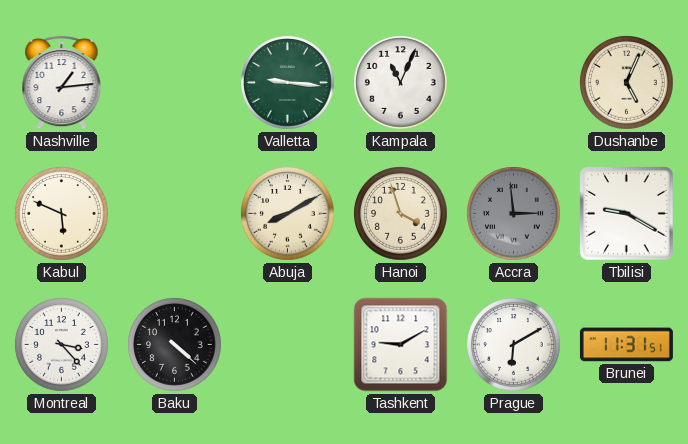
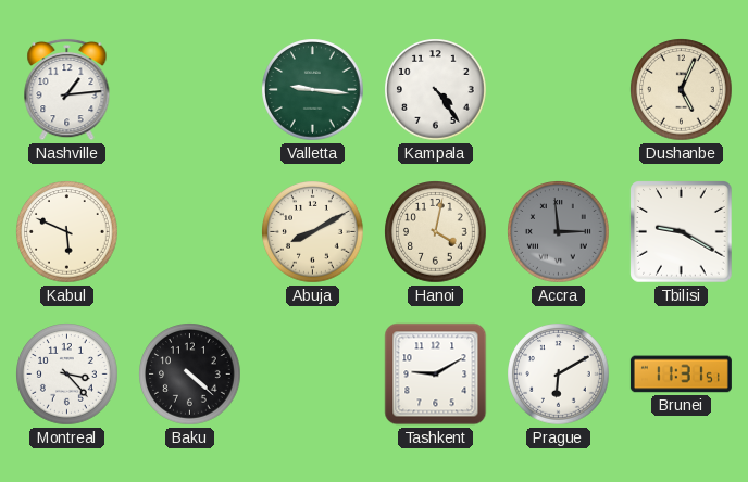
Kampala: 11:04 -> 4:24 (436, 90)
Hanoi: 3:57 -> 4:02 (436, 232)
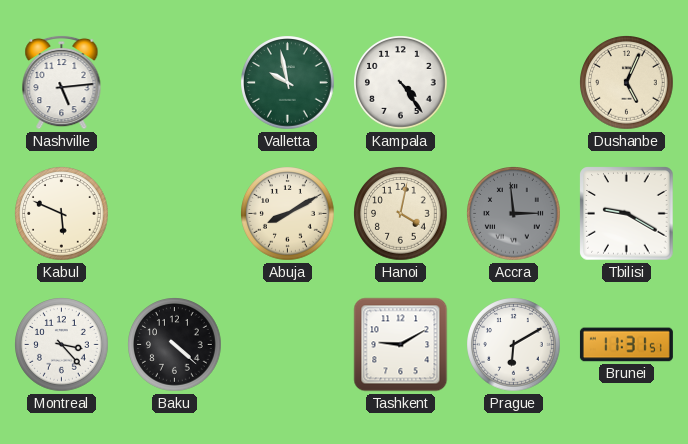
Nashville: 1:14 -> 5:14 (62, 82)
Valletta: 9:16 -> 9:58 (288, 83)
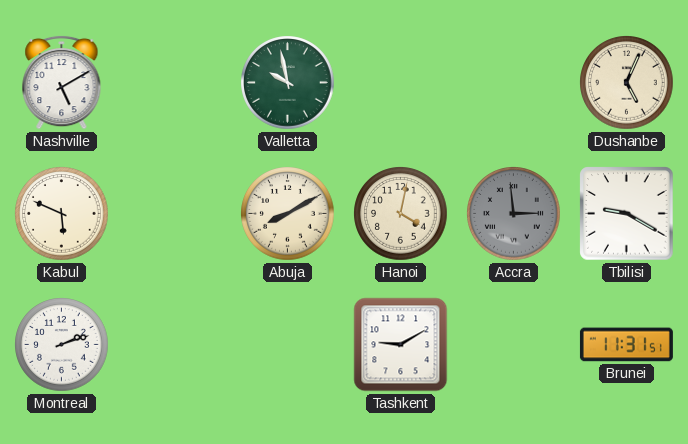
Nashville: 5:14 -> 5:10 (62, 82)
Kampala: 4:24 -> none (401, 83)
Montreal: 3:23 -> 2:12 (62, 345)
Baku: 4:22 -> none (175, 345)
Prague: 6:10 -> none (514, 345)
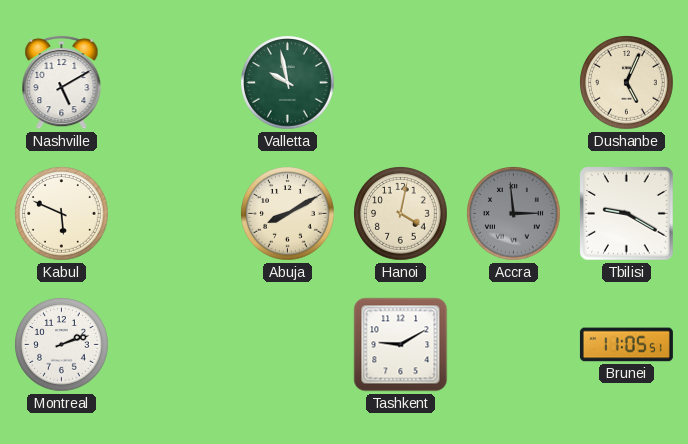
Brunei: 11:31 -> 11:05 (626, 345)
